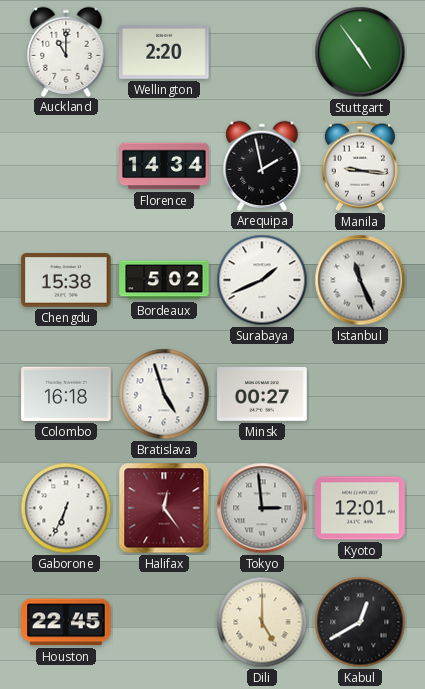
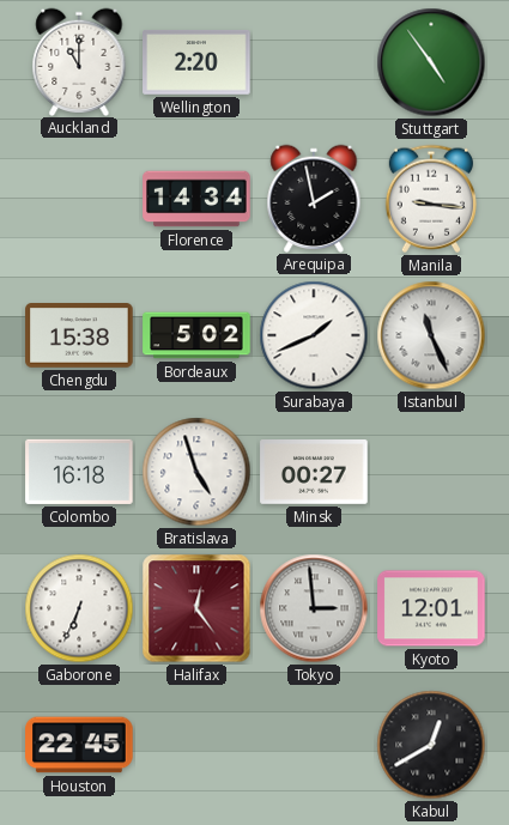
Dili: 5:00 -> none (262, 622)
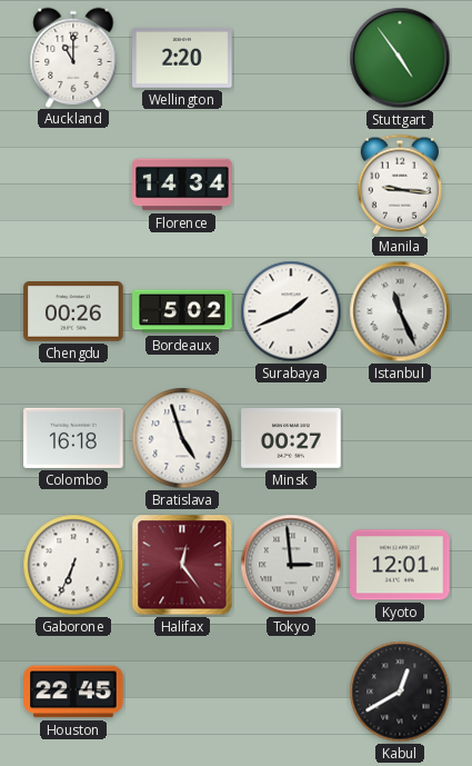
Arequipa: 1:58 -> none (314, 198)
Chengdu: 15:38 -> 00:26 (73, 312)
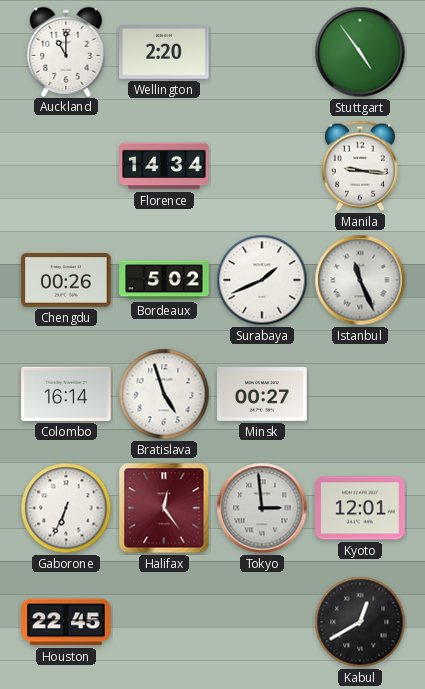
Colombo: 16:18 -> 16:14 (66, 394)
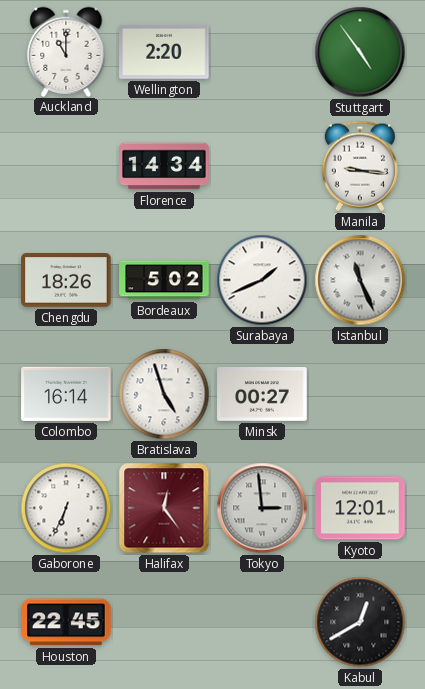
Chengdu: 00:26 -> 18:26 (66, 281)
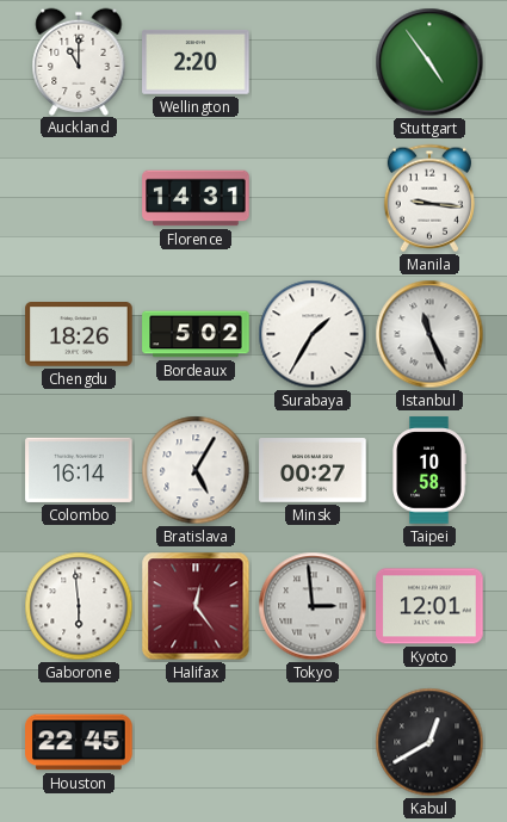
Florence: 14:34 -> 14:31 (196, 198)
Surabaya: 1:41 -> 1:35 (313, 334)
Bratislava: 4:57 -> 5:05 (196, 470)
Taipei: none -> 10:58 (429, 470)
Gaborone: 6:34 -> 5:59 (79, 606)
